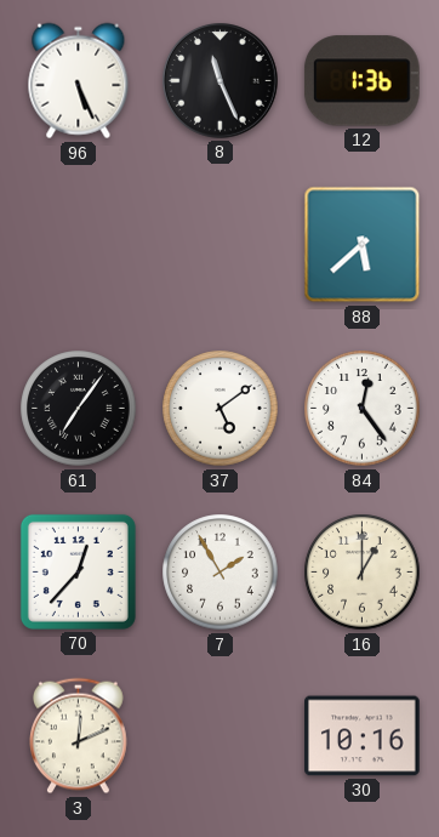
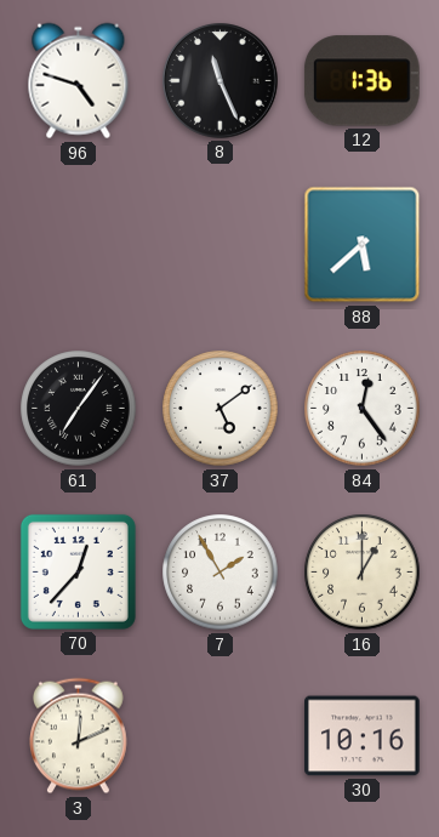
96: 5:26 -> 4:48 (79, 81)
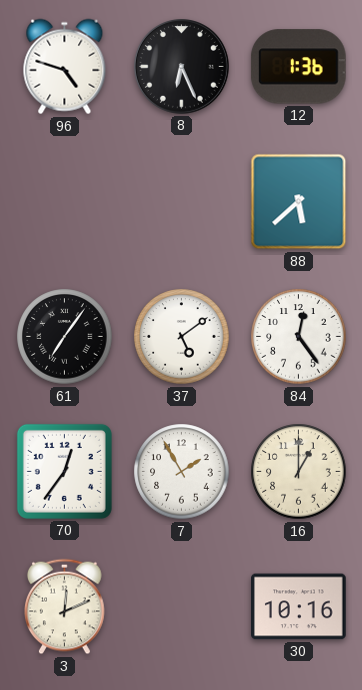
8: 11:26 -> 6:26 (182, 67)
70: 12:37 -> 12:36 (64, 471)
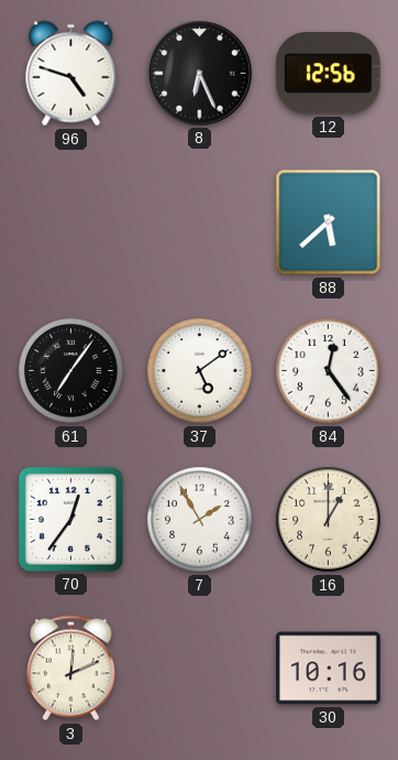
12: 1:36 -> 12:56 (328, 74)
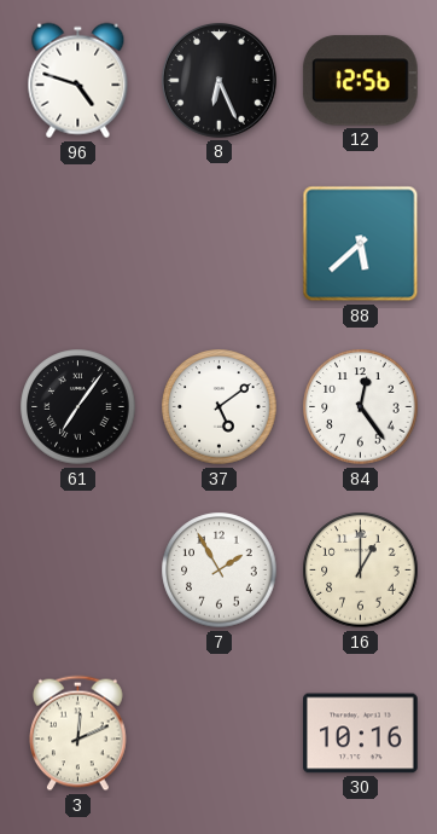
70: 12:36 -> none (70, 519)
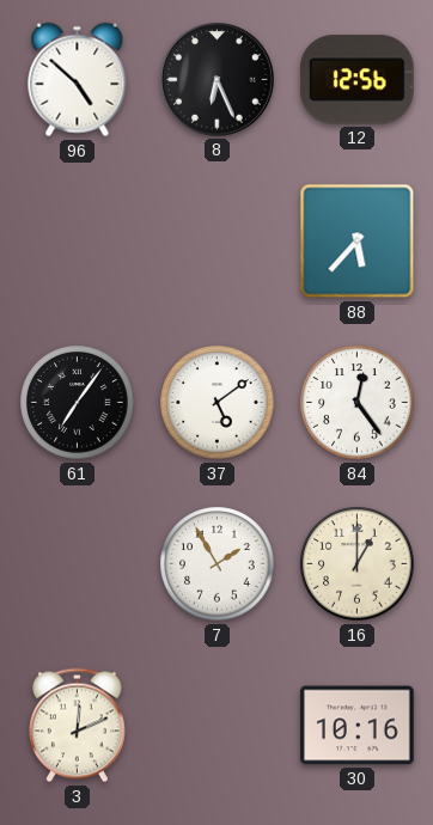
96: 4:48 -> 4:52 (78, 80)
88: 5:38 -> 5:37 (358, 242)
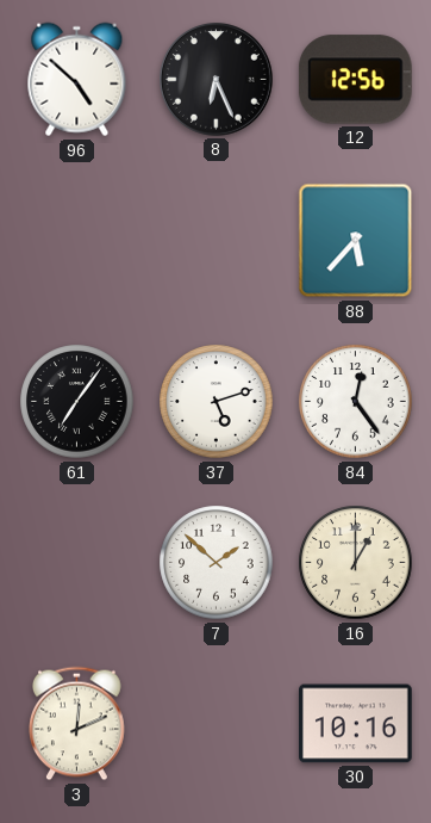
37: 5:09 -> 5:12 (217, 402)
7: 1:55 -> 1:52 (217, 563)
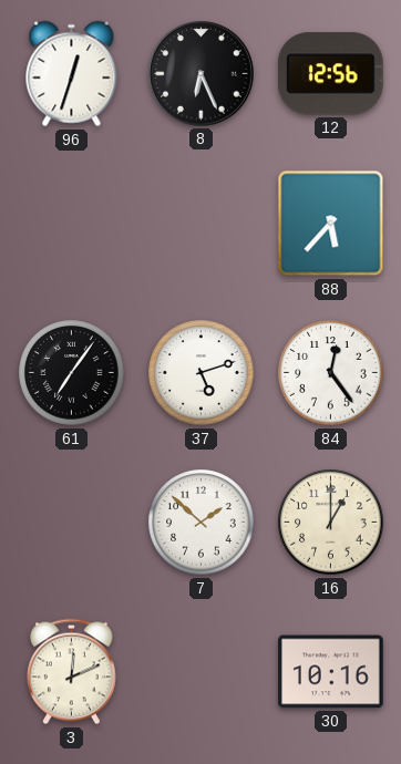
96: 4:52 -> 12:33 (72, 74)
